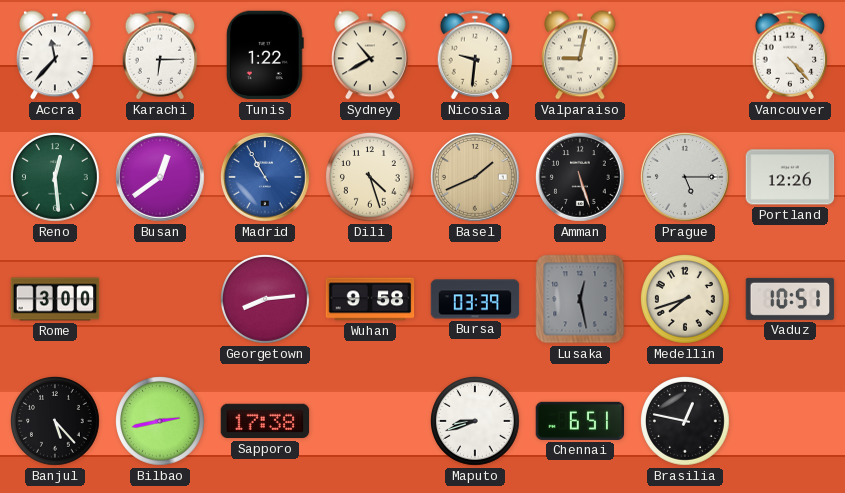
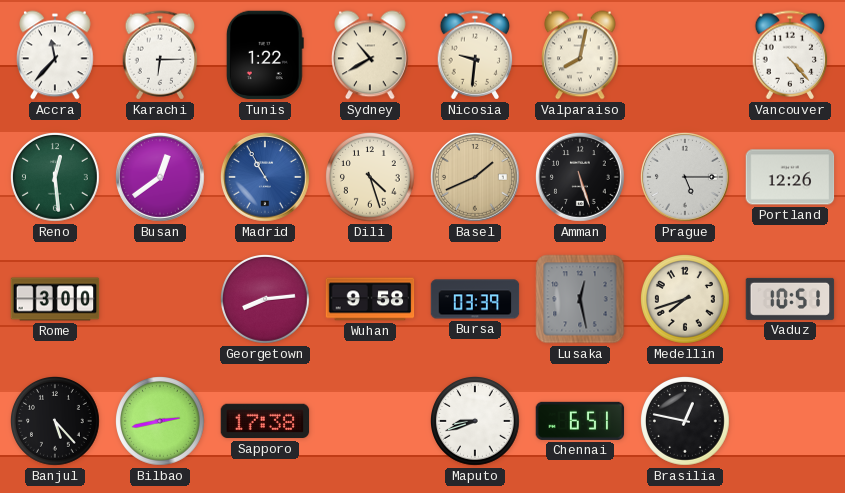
Valparaiso: 9:02 -> 8:02 (581, 55)
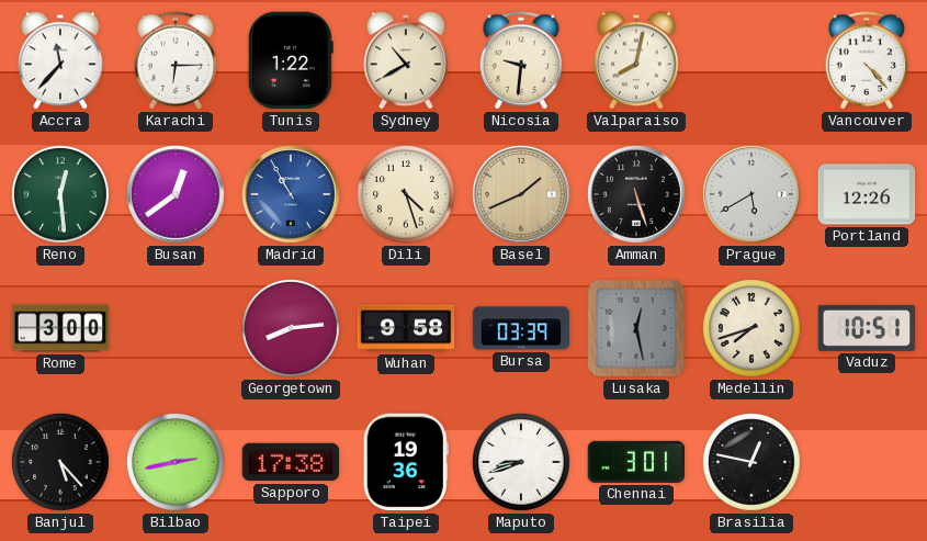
Prague: 5:15 -> 5:40 (753, 195)
Taipei: none -> 19:36 (406, 462)
Chennai: 6:51 -> 3:01 (636, 462)
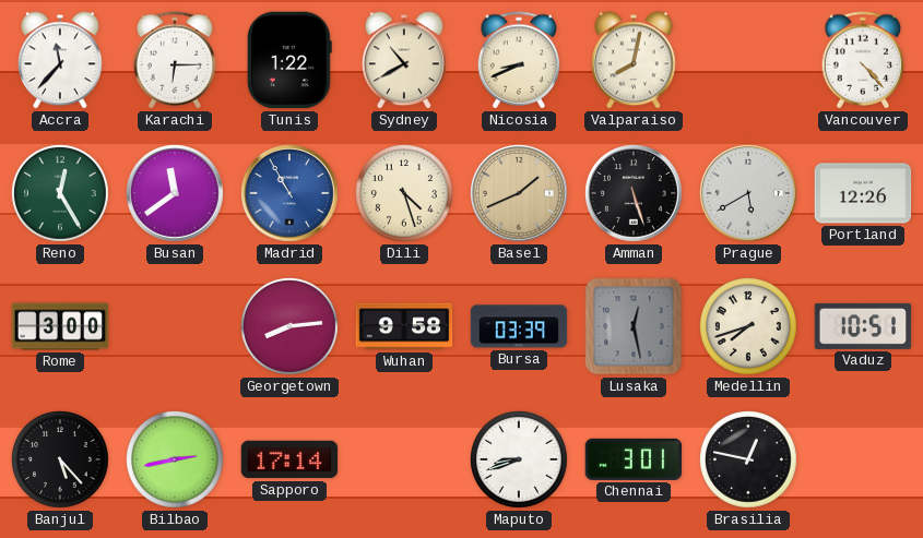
Nicosia: 9:31 -> 8:41 (519, 60)
Reno: 12:29 -> 12:25 (61, 194)
Busan: 12:39 -> 11:39 (176, 194)
Sapporo: 17:38 -> 17:14 (289, 459)
Taipei: 19:36 -> none (406, 462)
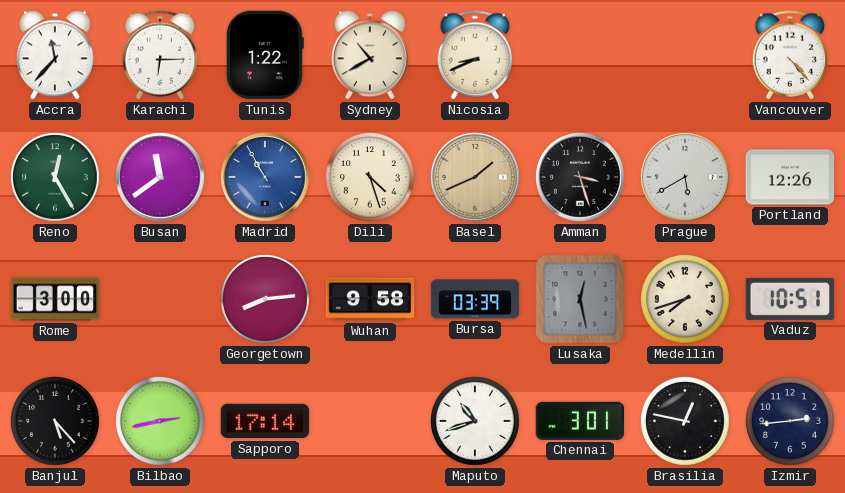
Valparaiso: 8:02 -> none (635, 60)
Amman: 5:27 -> 3:27 (581, 178)
Maputo: 8:42 -> 10:42 (476, 422)
Izmir: none -> 2:44 (791, 422)
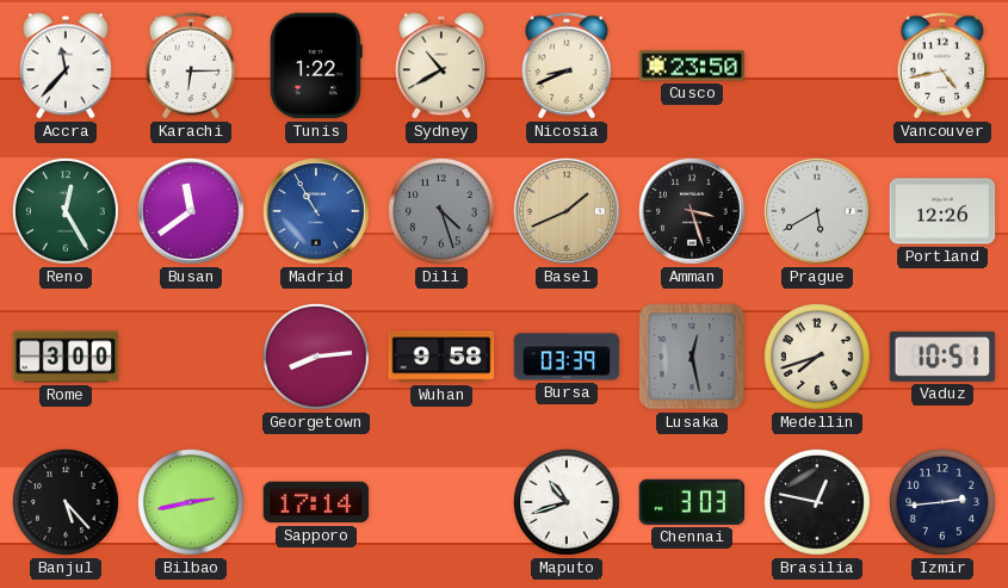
Cusco: none -> 23:50 (692, 66)
Vancouver: 4:23 -> 4:43 (942, 66)
Dili dial: cream -> grey (443, 212)
Chennai: 3:01 -> 3:03 (692, 502)
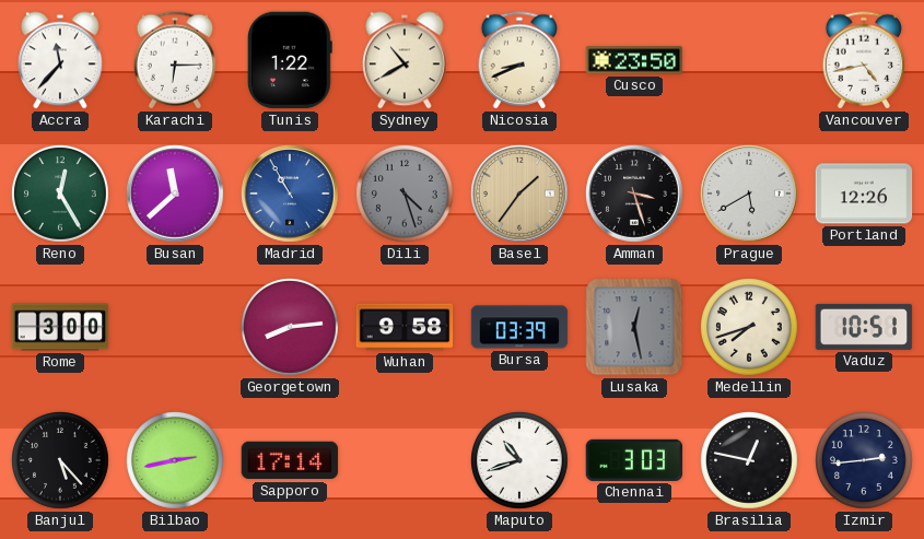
Busan: 11:39 -> 11:38 (176, 195)
Basel: 1:41 -> 1:36 (521, 195)
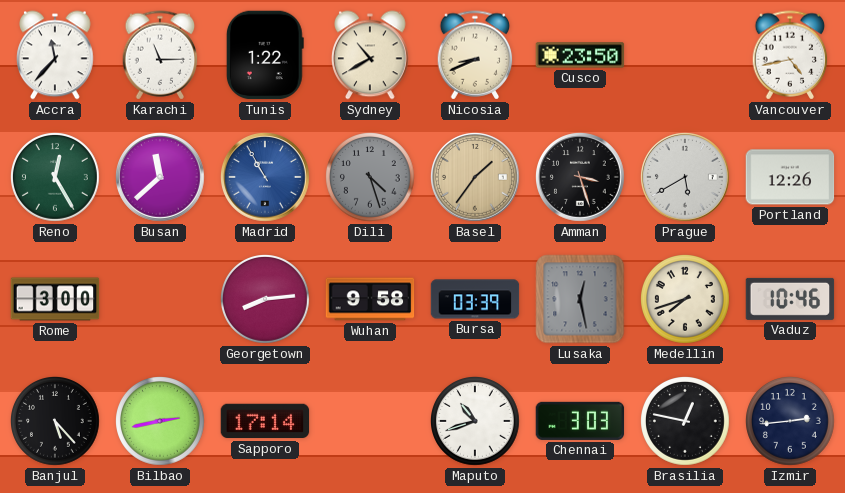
Karachi: 6:15 -> 11:15 (160, 55)
Vaduz: 10:51 -> 10:46 (790, 299)
